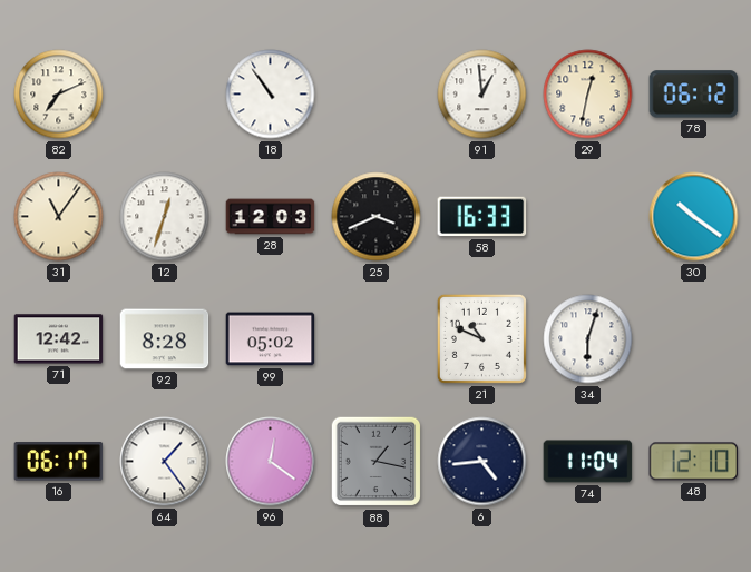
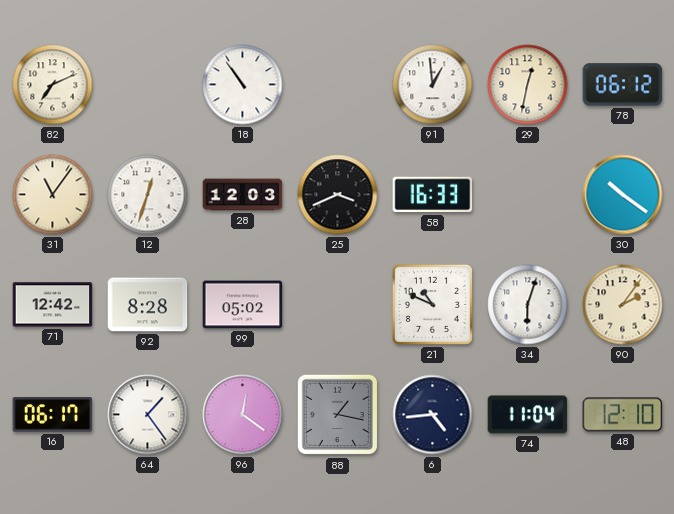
90: none -> 2:06 (623, 305)
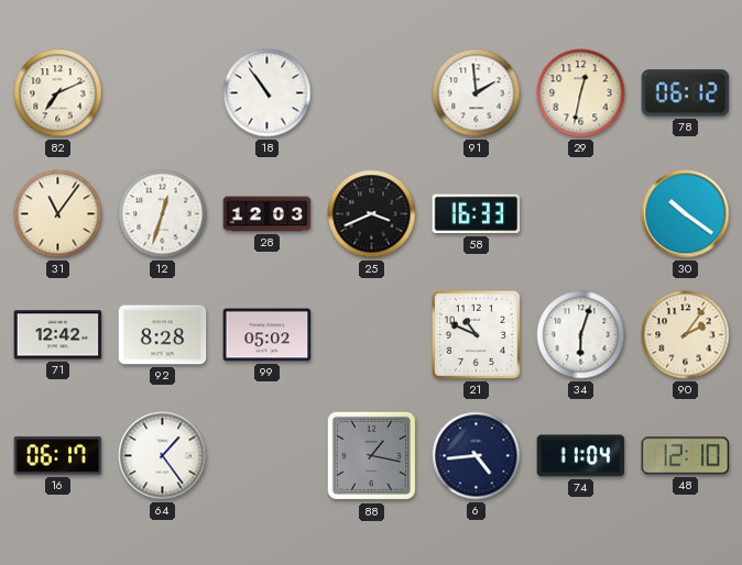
91: 12:59 -> 1:59 (477, 93)
96: 12:21 -> none (243, 415)
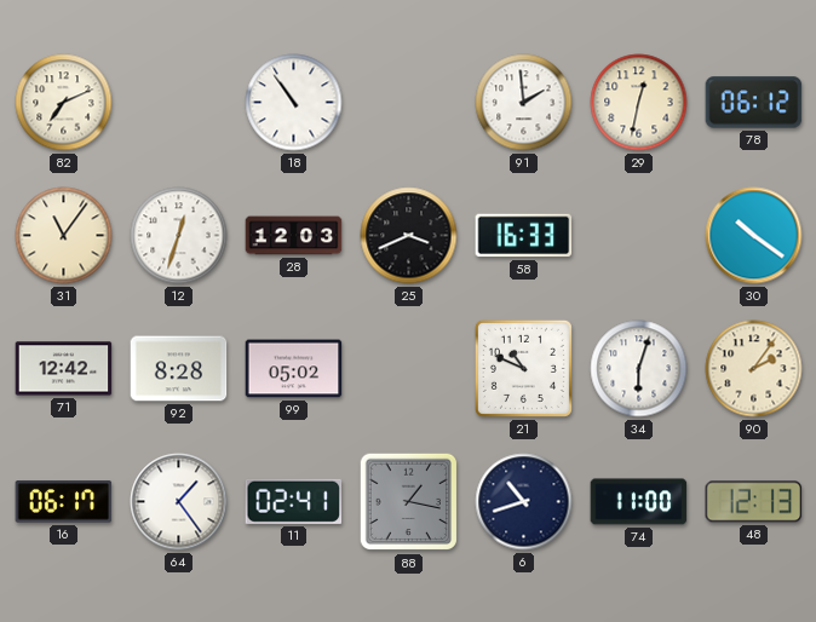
11: none -> 02:41 (294, 501)
6: 4:44 -> 10:42 (524, 502)
74: 11:04 -> 11:00 (639, 502)
48: 12:10 -> 12:13 (754, 502)
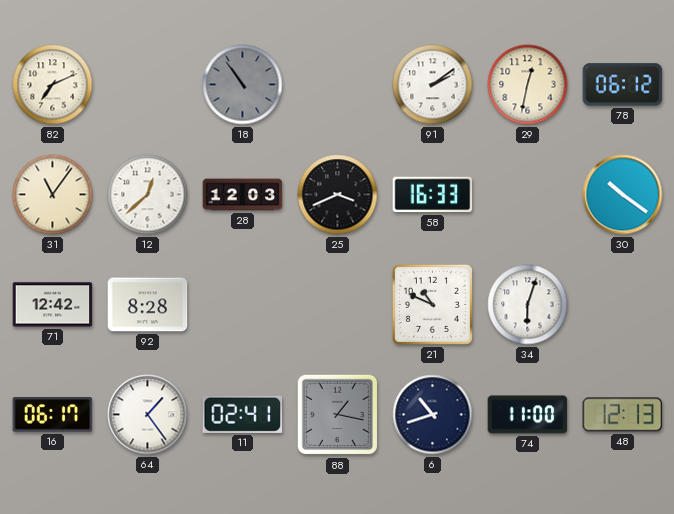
18 dial: white -> grey (243, 85)
91: 1:59 -> 2:09 (433, 85)
12: 12:33 -> 12:38 (148, 195)
99: 05:02 -> none (294, 369)
90: 2:06 -> none (754, 369)
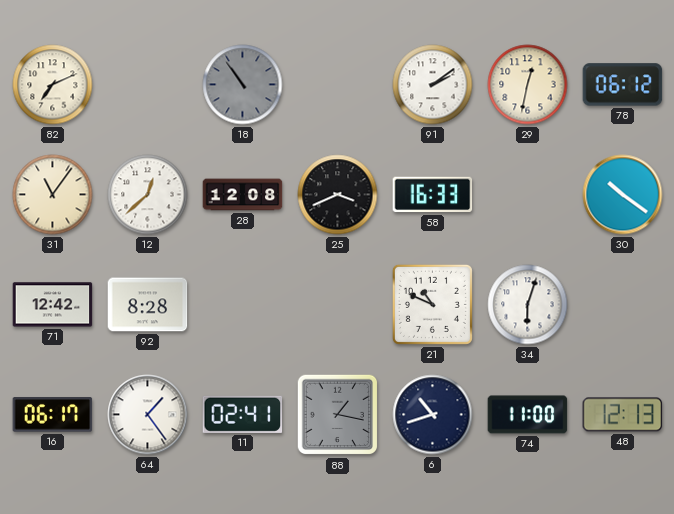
28: 12:03 -> 12:08 (243, 195)
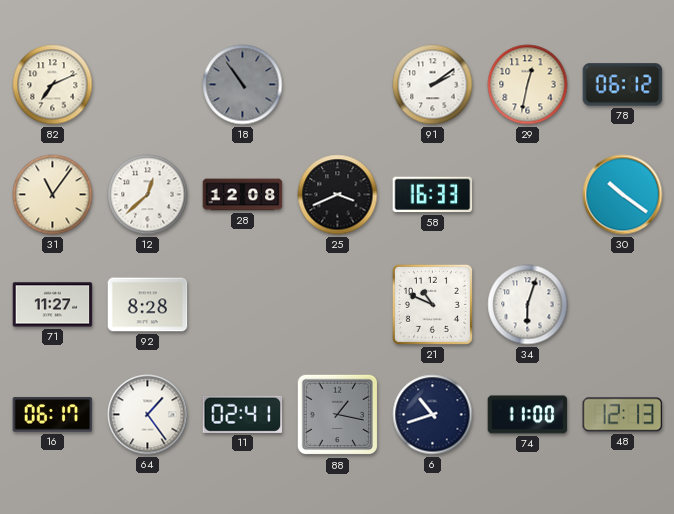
71: 12:42 -> 11:27 (53, 305)
